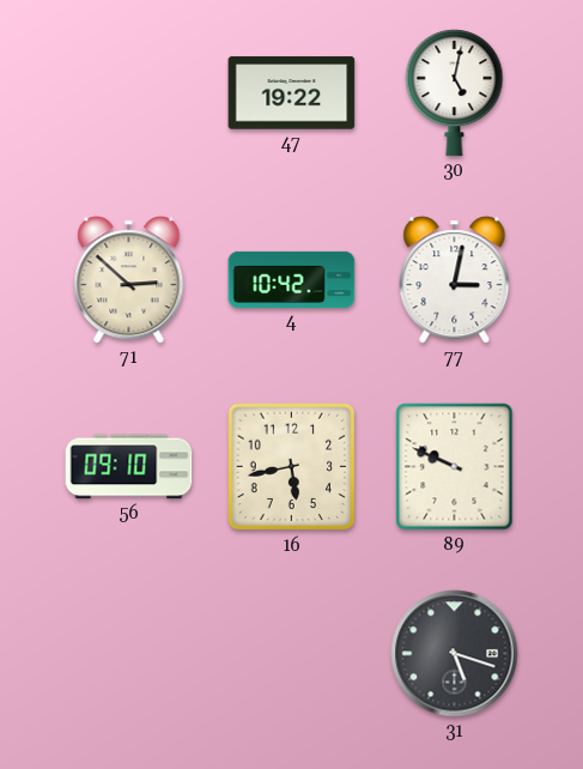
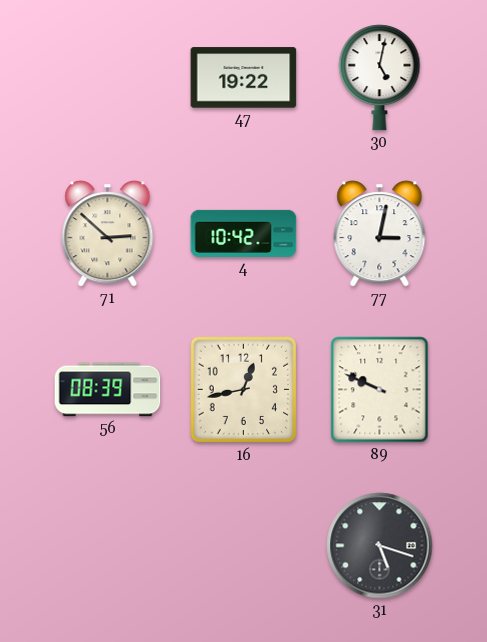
56: 09:10 -> 08:39 (108, 390)
16: 5:43 -> 12:43 (244, 390)
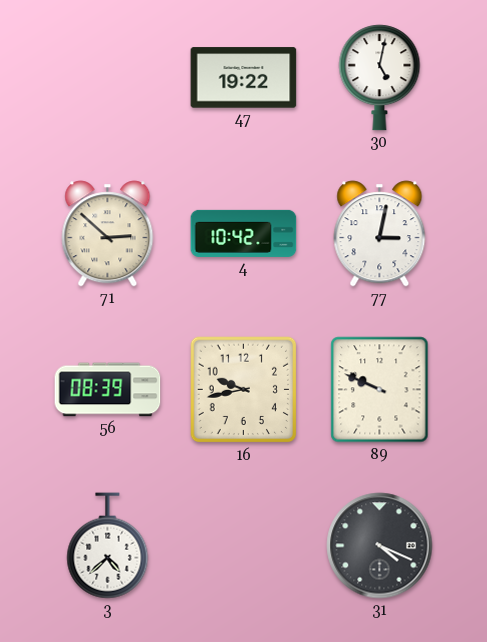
16: 12:43 -> 9:43 (244, 390)
3: none -> 4:38 (108, 546)
31: 5:18 -> 4:19 (380, 546)
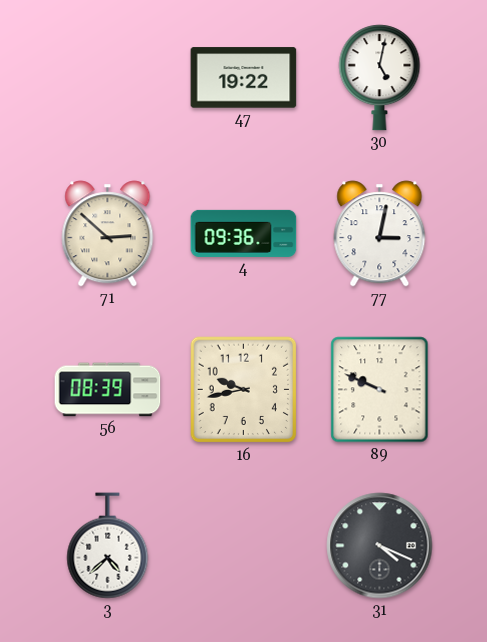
4: 10:42 -> 09:36 (244, 233)
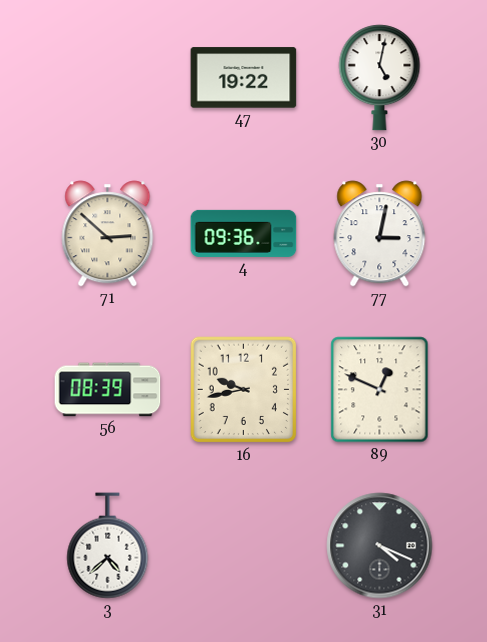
89: 9:49 -> 12:49 (380, 390)
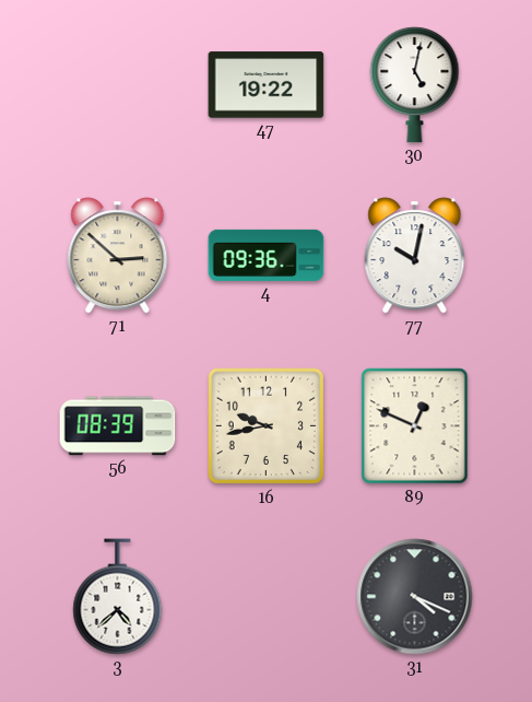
77: 3:02 -> 10:02 (415, 256)
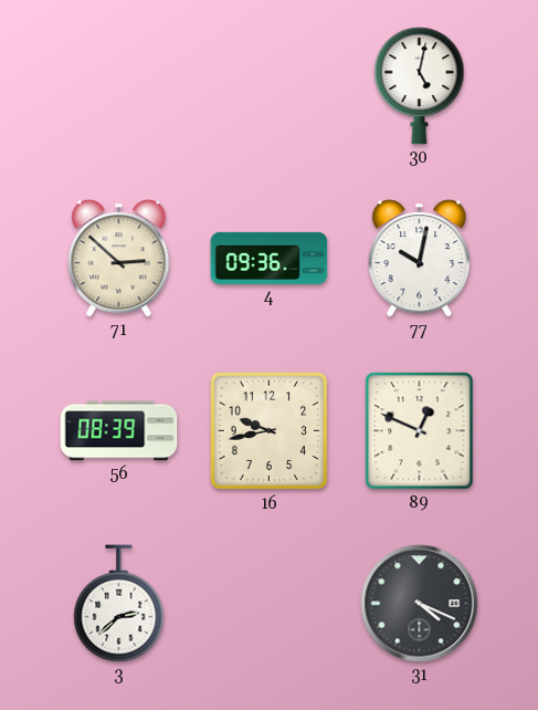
47: 19:22 -> none (267, 85)
3: 4:38 -> 2:38 (119, 604)
